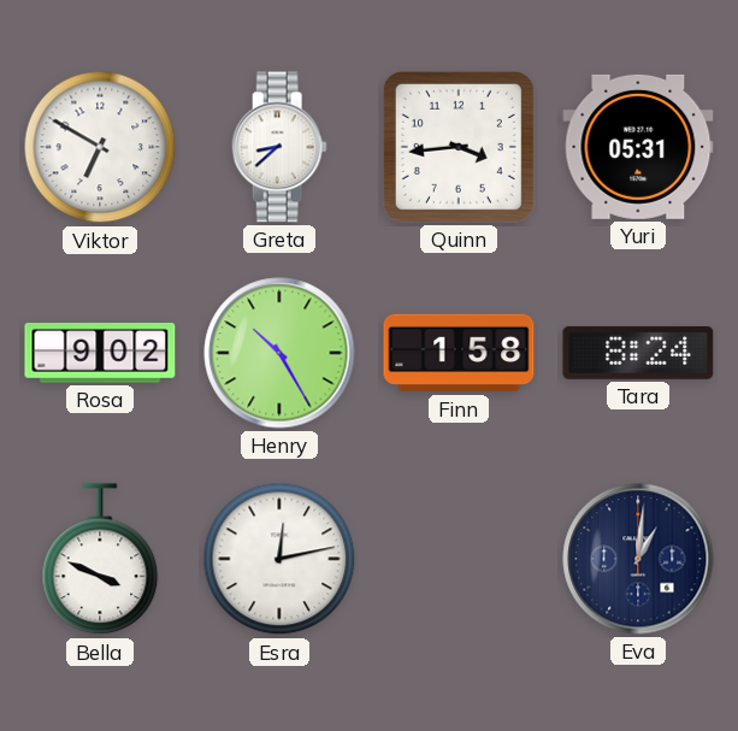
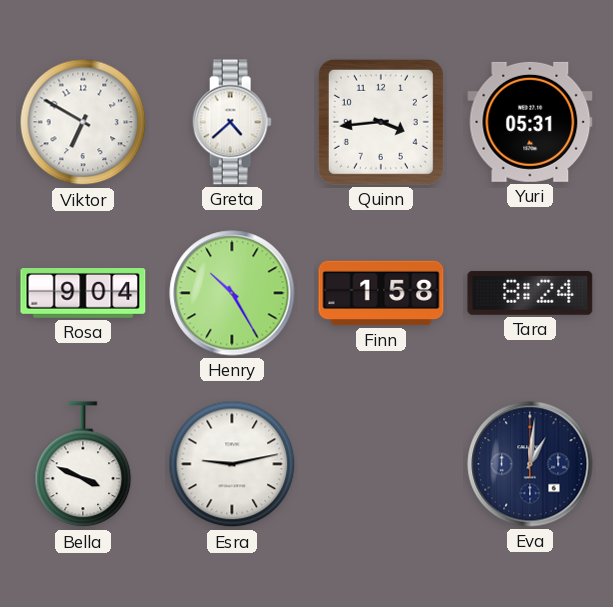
Greta: 8:38 -> 4:38 (232, 122)
Rosa: 9:02 -> 9:04 (83, 294)
Esra: 12:13 -> 9:13 (232, 464)
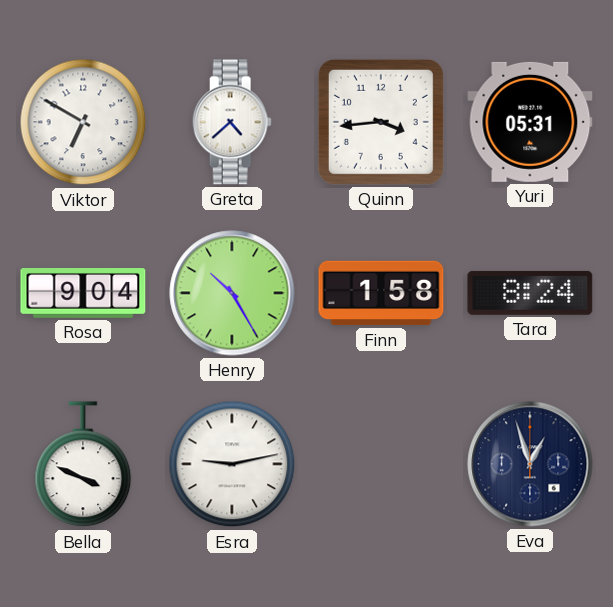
Eva: 1:01 -> 12:57 (530, 464)
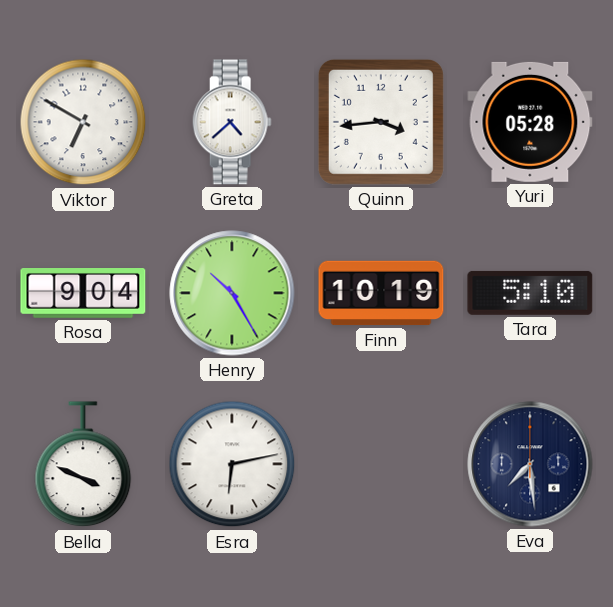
Yuri: 05:31 -> 05:28 (530, 122)
Finn: 1:58 -> 10:19 (381, 293)
Tara: 8:24 -> 5:10 (530, 293)
Esra: 9:13 -> 6:13 (232, 464)
Eva: 12:57 -> 7:29 (530, 464)
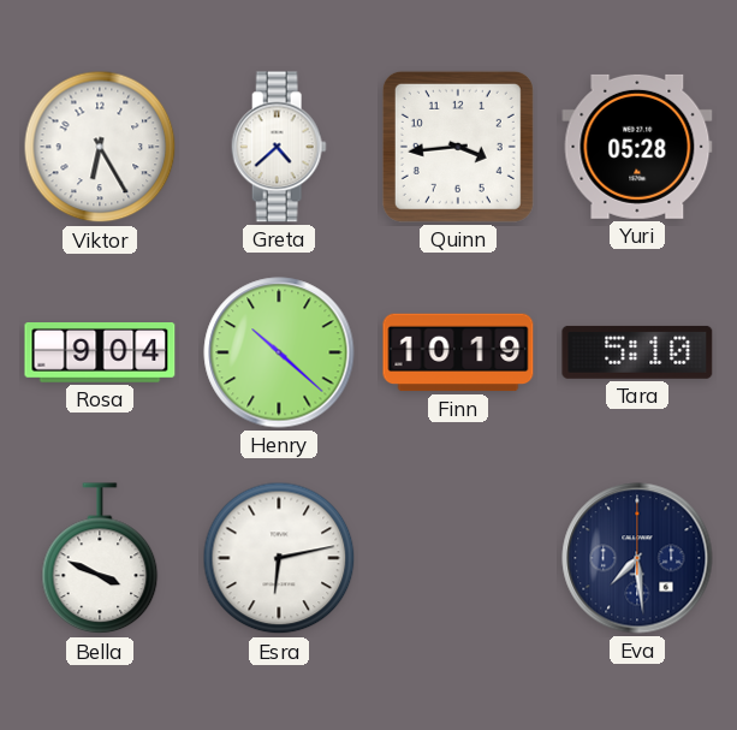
Viktor: 6:50 -> 6:25 (100, 147)
Henry: 10:25 -> 10:22 (279, 352)
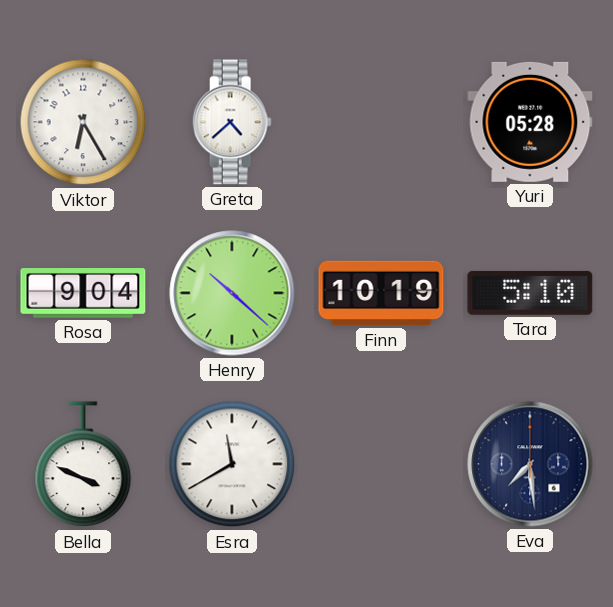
Quinn: 3:44 -> none (458, 147)
Esra: 6:13 -> 11:40 (232, 464)
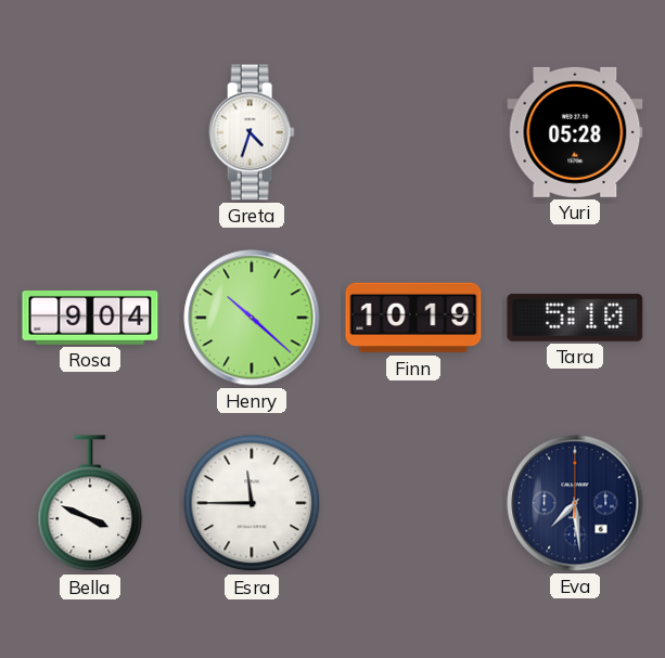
Viktor: 6:25 -> none (83, 122)
Greta: 4:38 -> 4:33 (252, 132)
Esra: 11:40 -> 11:45 (252, 503)
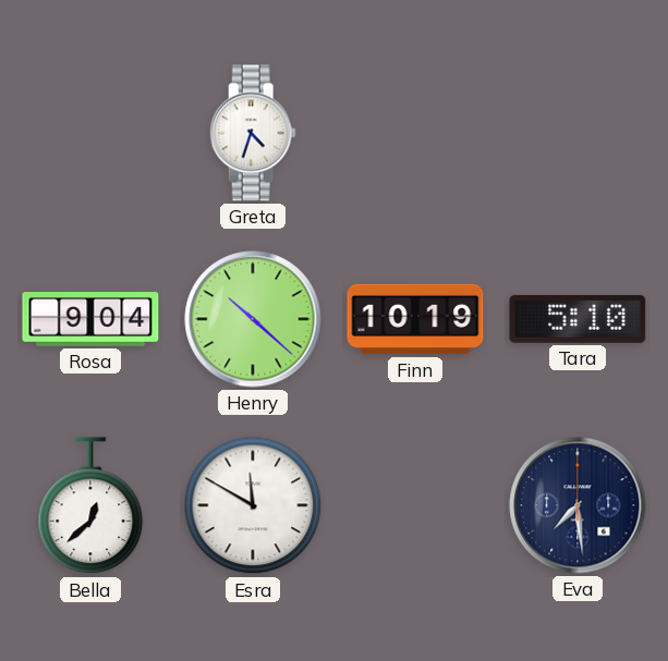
Yuri: 05:28 -> none (575, 132)
Bella: 3:49 -> 12:38 (90, 506)
Esra: 11:45 -> 11:50 (253, 505)
